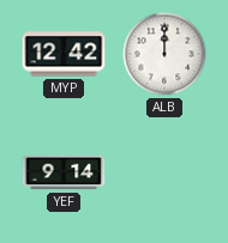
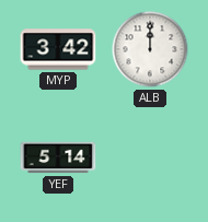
MYP: 12:42 -> 3:42 (58, 49)
YEF: 9:14 -> 5:14 (58, 157)
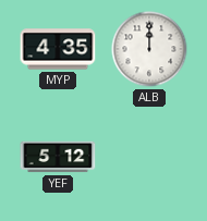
MYP: 3:42 -> 4:35 (58, 49)
YEF: 5:14 -> 5:12 (58, 157)
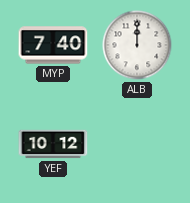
MYP: 4:35 -> 7:40 (53, 45)
YEF: 5:12 -> 10:12 (53, 144)
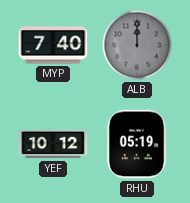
ALB dial: white -> grey (137, 45)
RHU: none -> 05:19 (137, 144)
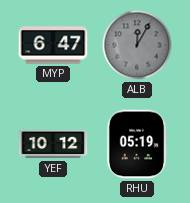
MYP: 7:40 -> 6:47 (53, 45)
ALB: 12:00 -> 12:05 (137, 45)
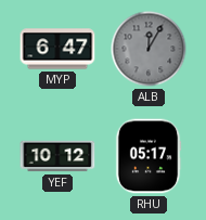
RHU: 05:19 -> 05:17 (149, 156)
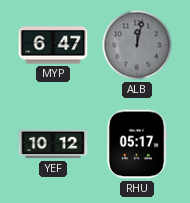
ALB: 12:05 -> 12:02 (137, 45)
